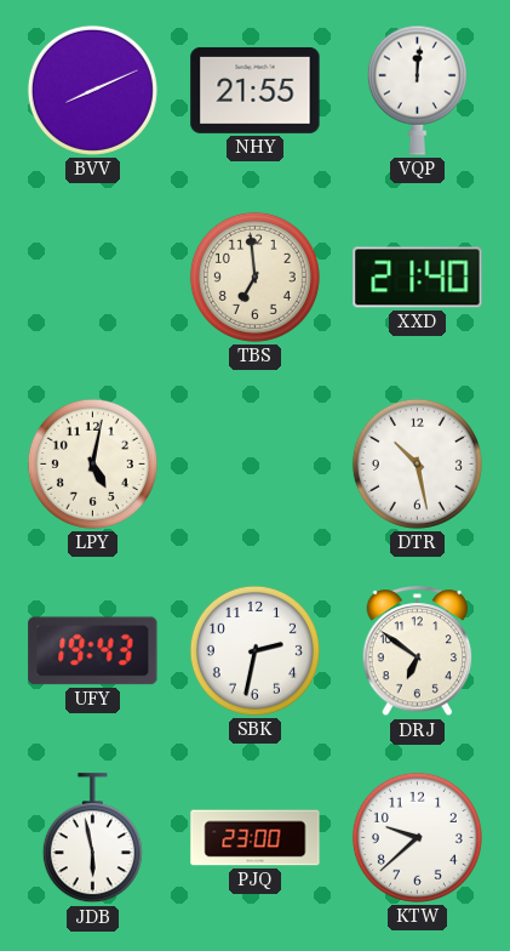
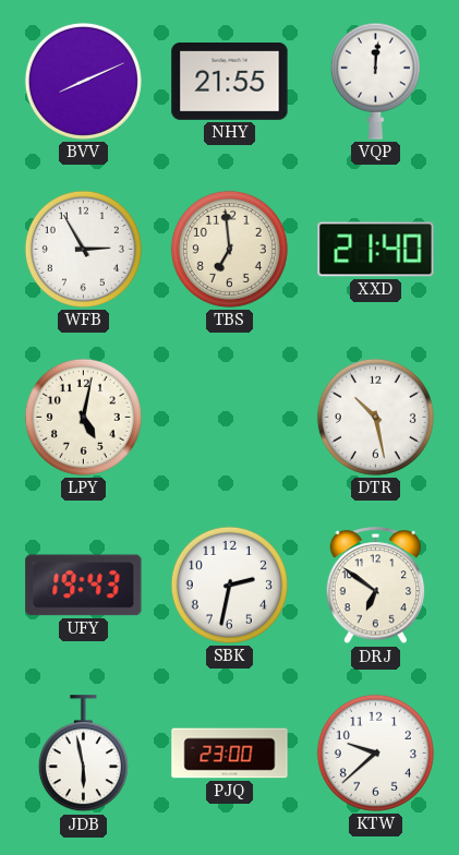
WFB: none -> 2:55 (83, 249)
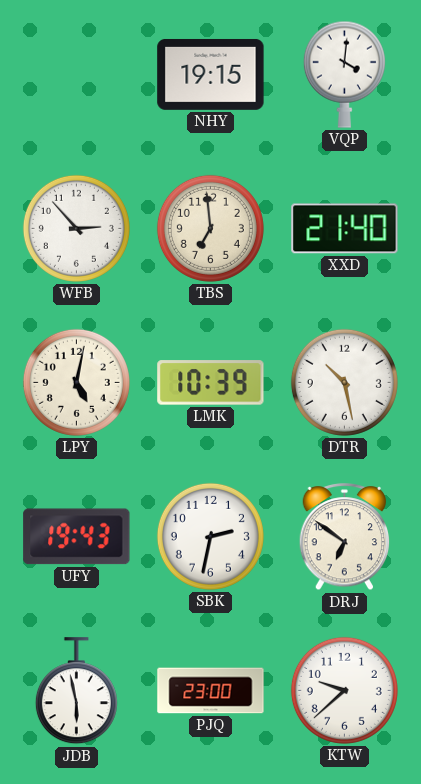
BVV: 8:11 -> none (83, 81)
NHY: 21:55 -> 19:15 (211, 74)
VQP: 12:01 -> 4:01 (344, 74)
WFB: 2:55 -> 2:53 (76, 228)
LMK: none -> 10:39 (211, 383)
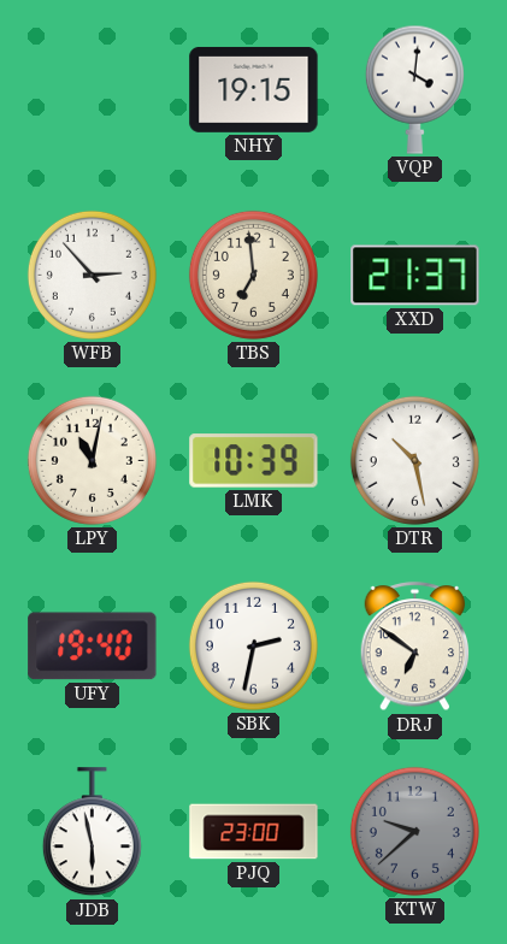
XXD: 21:40 -> 21:37 (415, 276)
LPY: 5:02 -> 11:02 (92, 460)
UFY: 19:43 -> 19:40 (93, 647)
KTW dial: white -> grey (414, 831)
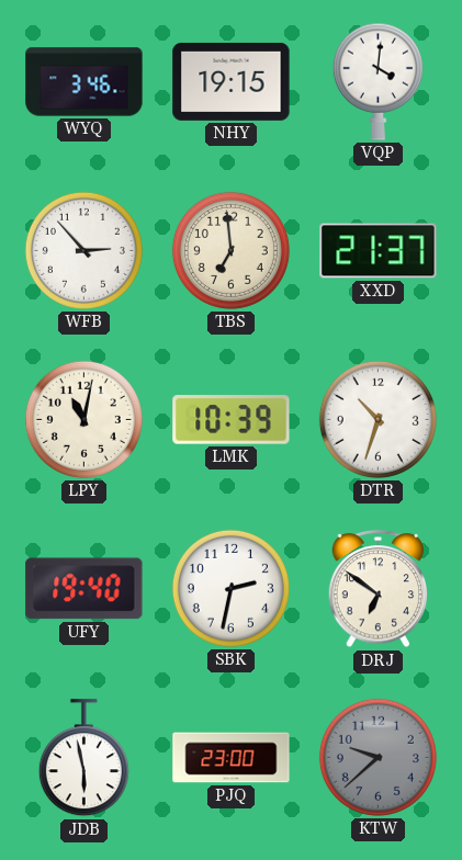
WYQ: none -> 3:46 (84, 82)
DTR: 10:28 -> 10:33 (378, 419)
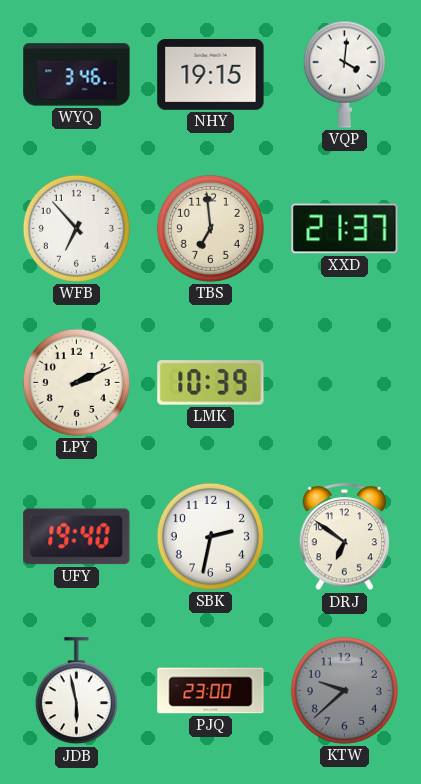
WFB: 2:53 -> 6:53 (76, 228)
LPY: 11:02 -> 2:11 (76, 382)
DTR: 10:33 -> none (378, 419)
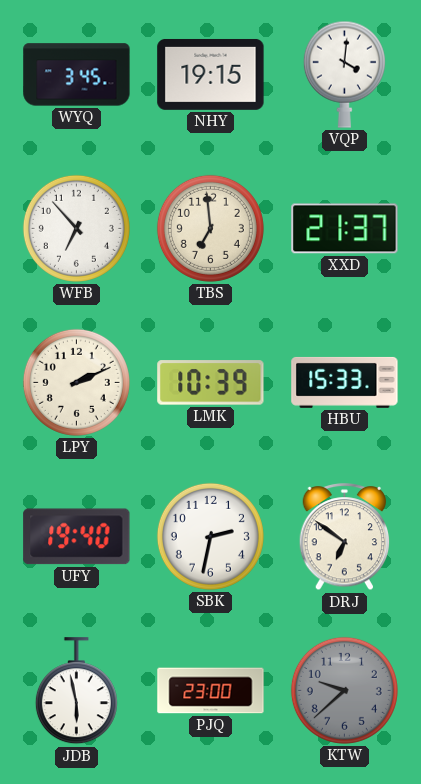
WYQ: 3:46 -> 3:45 (77, 75)
HBU: none -> 15:33 (345, 382)
